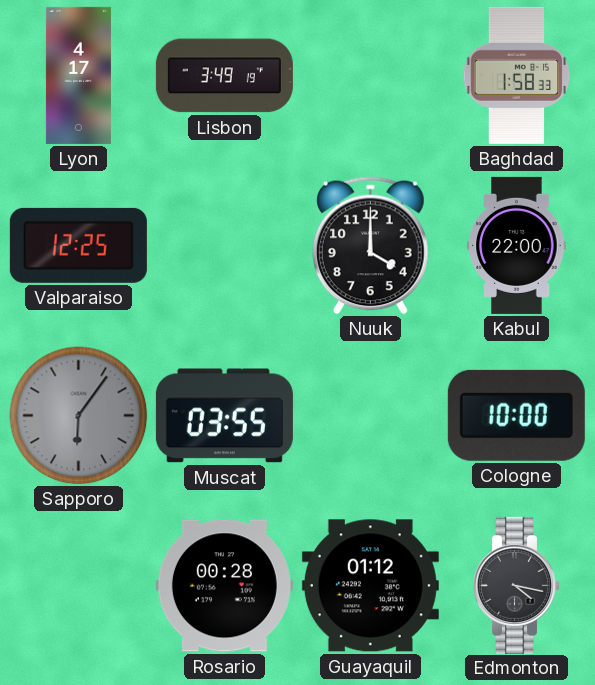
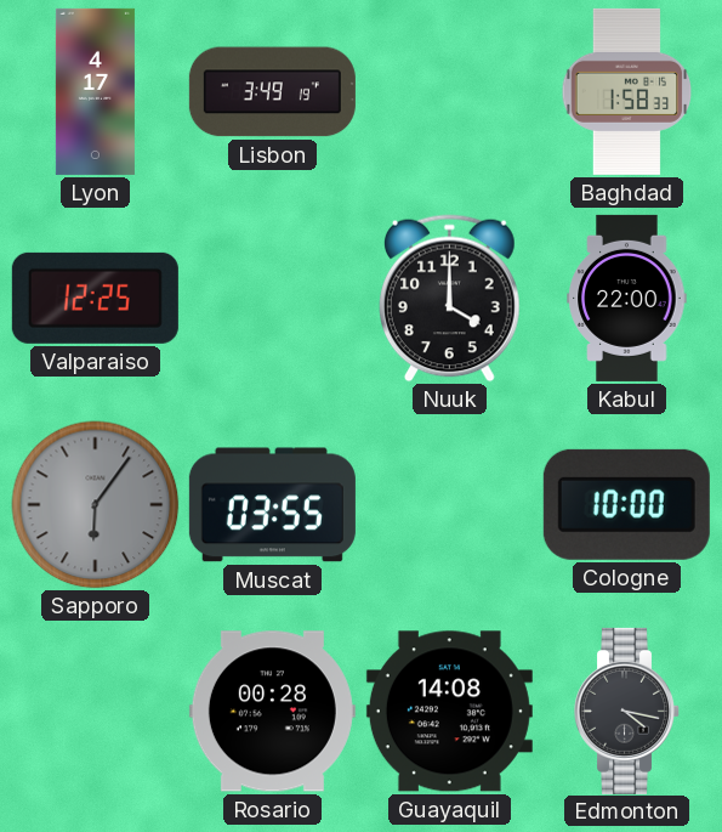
Guayaquil: 01:12 -> 14:08 (449, 712)
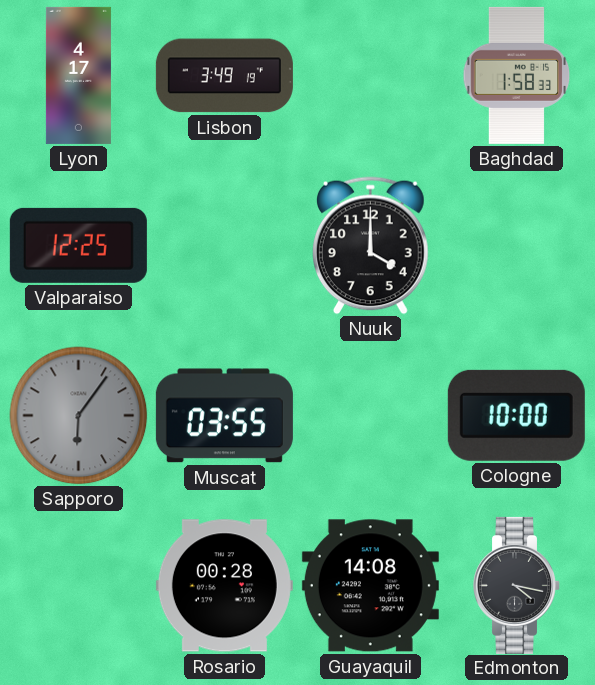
Kabul: 22:00 -> none (627, 298)
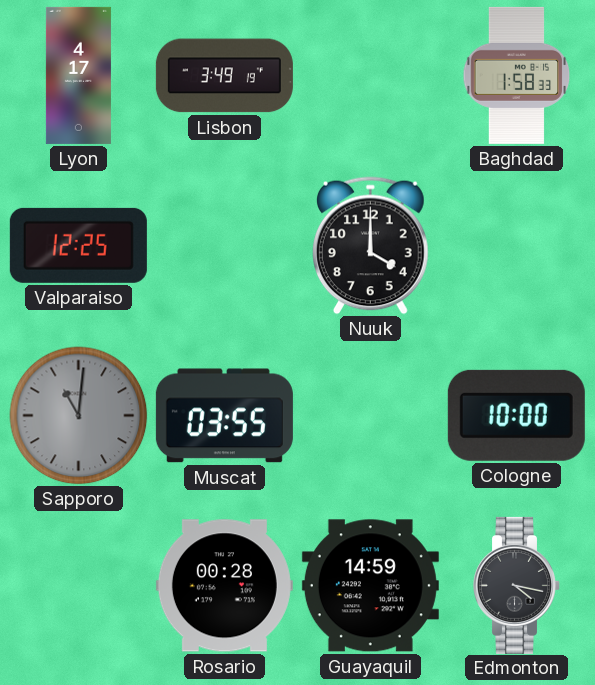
Sapporo: 6:06 -> 11:01 (79, 416)
Guayaquil: 14:08 -> 14:59 (370, 586)
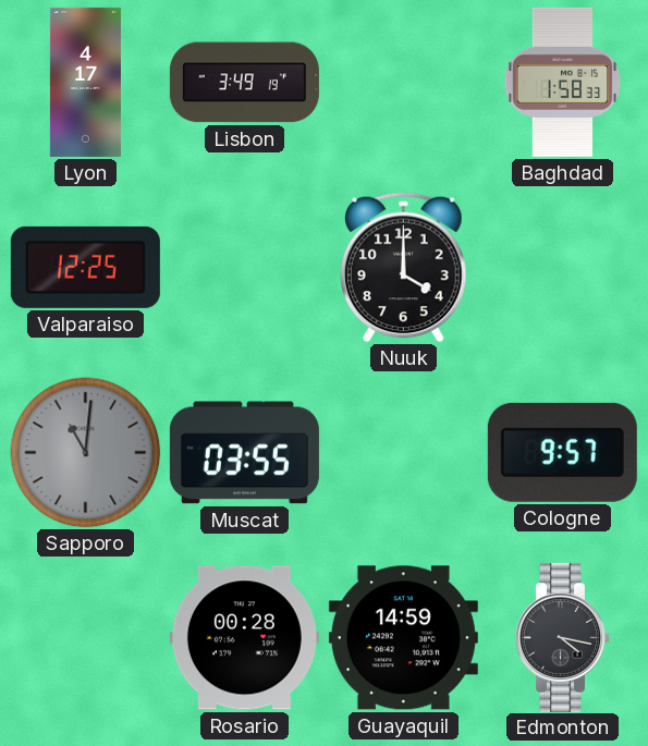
Cologne: 10:00 -> 9:57 (562, 452)
